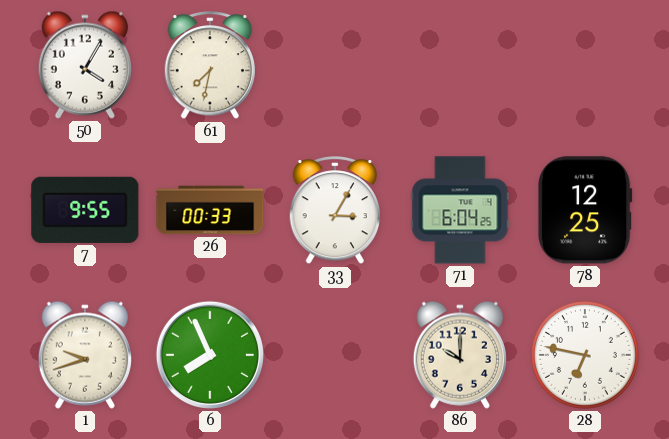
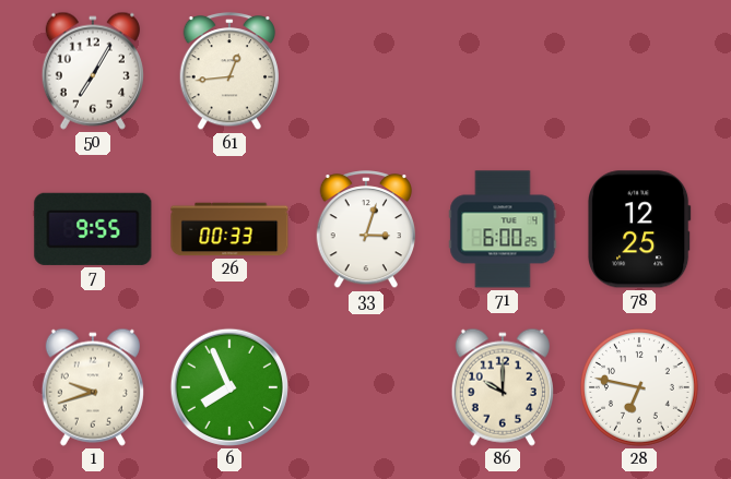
50: 4:05 -> 7:05 (93, 71)
61: 7:32 -> 12:44 (229, 72)
33: 3:05 -> 3:03 (366, 230)
71: 6:04 -> 6:00 (503, 229)
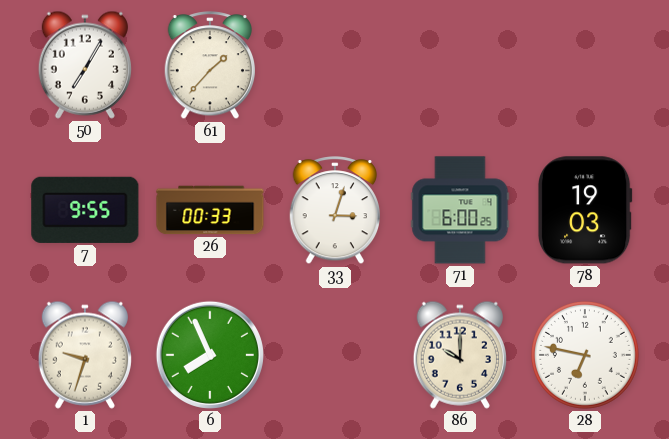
61: 12:44 -> 1:37 (210, 66)
78: 12:25 -> 19:03 (585, 210)
1: 9:42 -> 9:33 (85, 355)
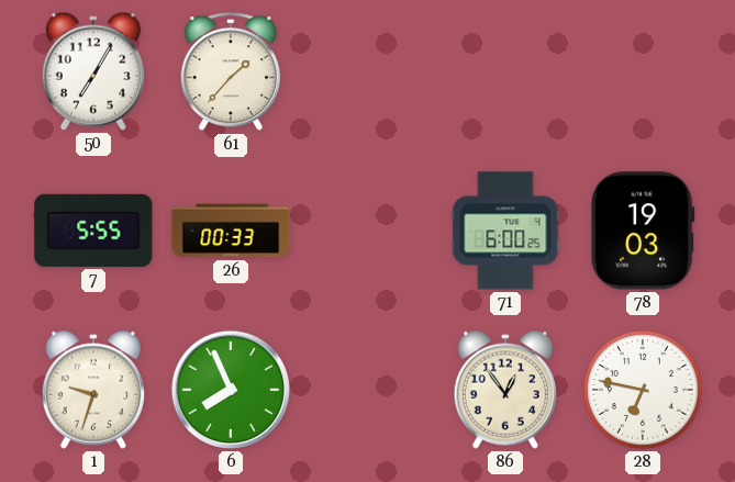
7: 9:55 -> 5:55 (93, 231)
33: 3:03 -> none (335, 211)
86: 10:00 -> 12:54 (505, 390)
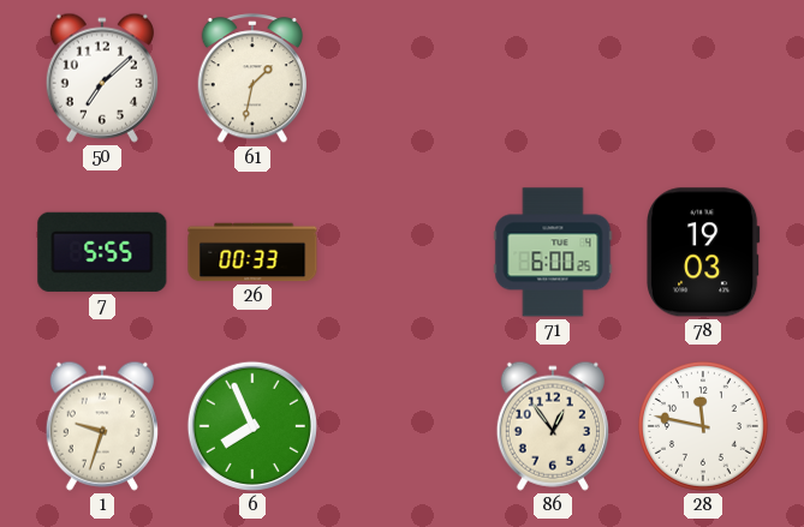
50: 7:05 -> 7:08 (102, 78)
61: 1:37 -> 1:32 (252, 79)
28: 6:47 -> 11:47 (704, 427)
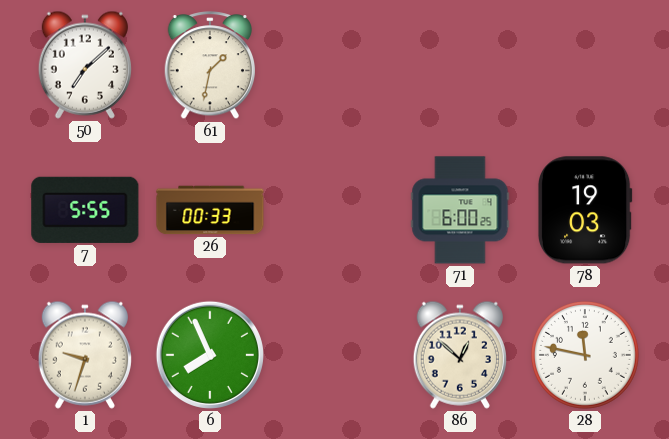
86: 12:54 -> 12:52 (460, 355)
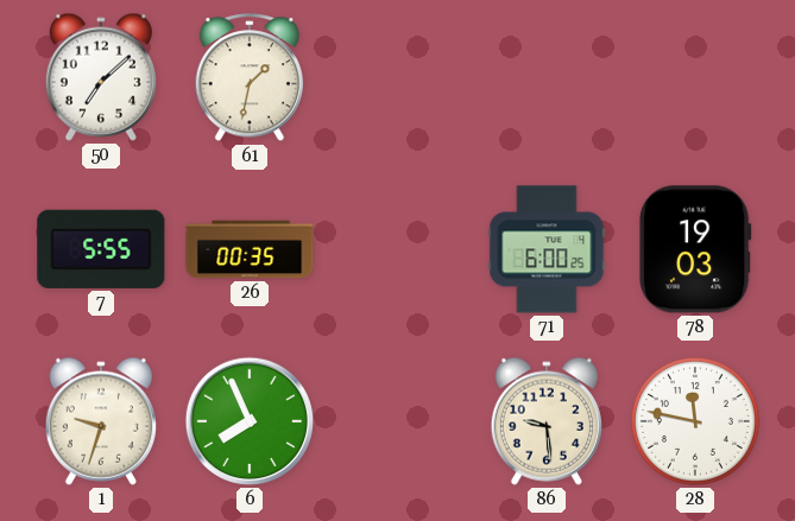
26: 00:33 -> 00:35 (250, 249)
86: 12:52 -> 9:29 (547, 421)
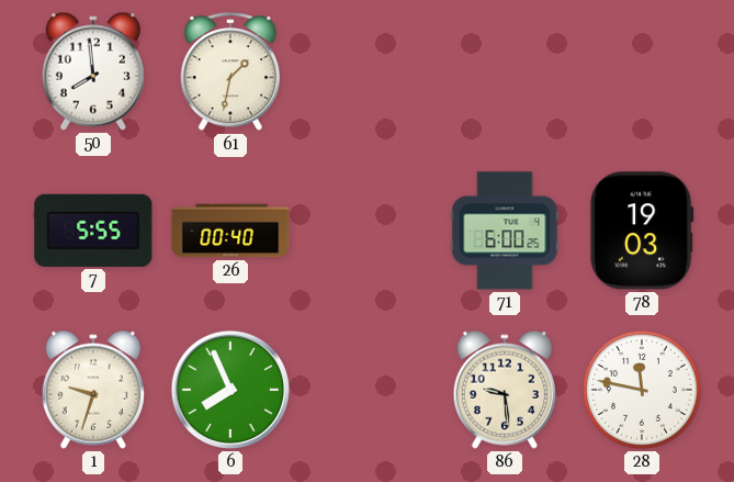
50: 7:08 -> 7:59 (93, 71)
26: 00:35 -> 00:40 (230, 231)
